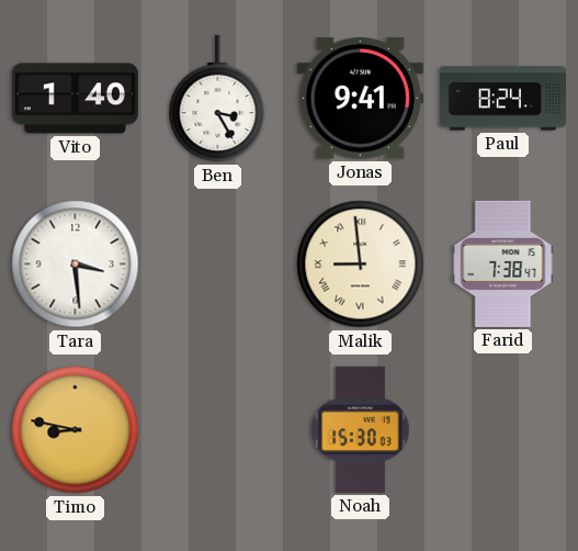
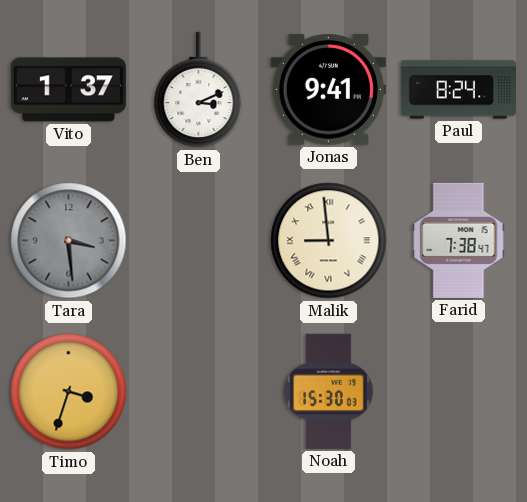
Vito: 1:40 -> 1:37 (68, 90)
Ben: 3:25 -> 3:11 (199, 90)
Tara dial: white -> grey (69, 241)
Timo: 8:47 -> 3:33 (69, 392)
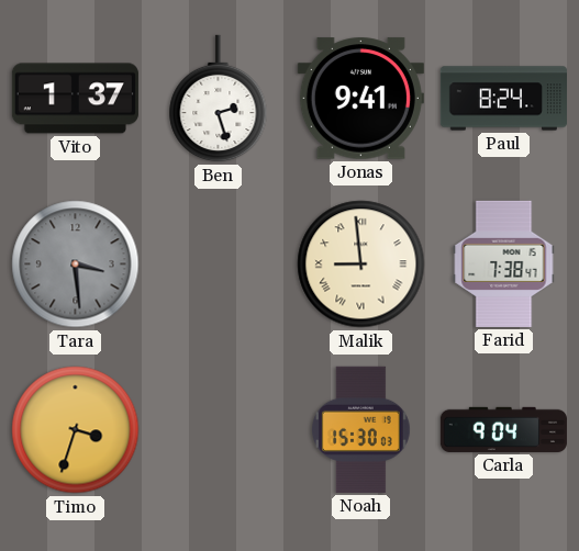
Ben: 3:11 -> 2:27 (219, 99)
Carla: none -> 9:04 (503, 429)
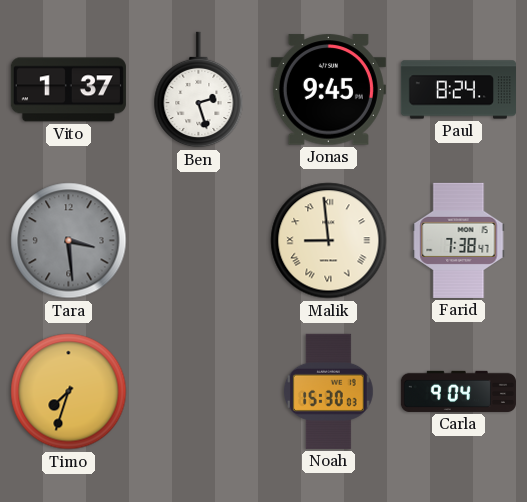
Jonas: 9:41 -> 9:45 (328, 90)
Timo: 3:33 -> 7:33 (69, 392)
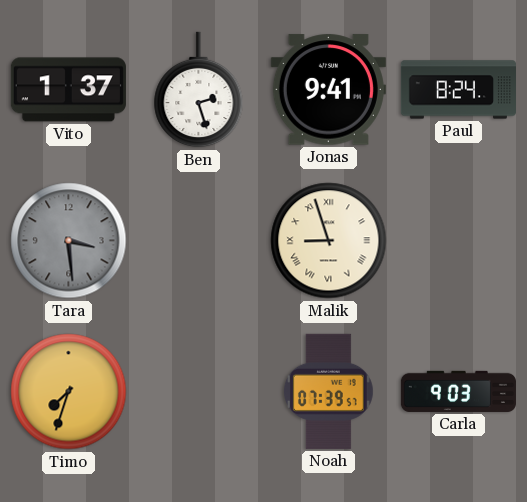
Jonas: 9:45 -> 9:41 (328, 90)
Malik: 8:59 -> 8:57 (329, 241)
Farid: 7:38 -> none (459, 240)
Noah: 15:30 -> 07:39 (328, 391)
Carla: 9:04 -> 9:03 (458, 391)
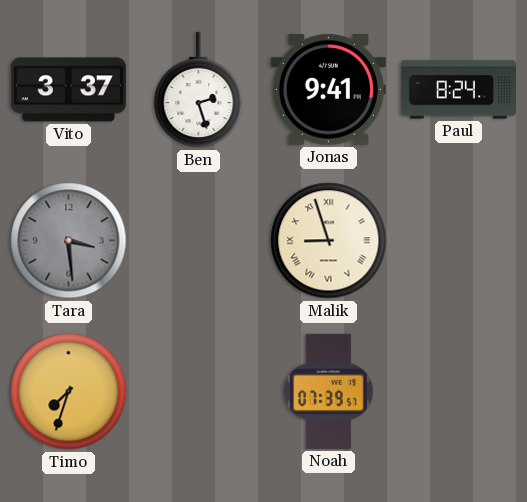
Vito: 1:37 -> 3:37 (68, 90)
Carla: 9:03 -> none (458, 391)
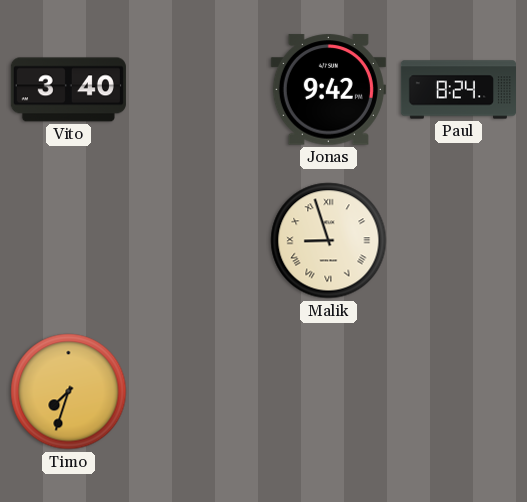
Vito: 3:37 -> 3:40 (68, 90)
Ben: 2:27 -> none (199, 90)
Jonas: 9:41 -> 9:42 (328, 90)
Tara: 3:29 -> none (69, 241)
Noah: 07:39 -> none (328, 391)
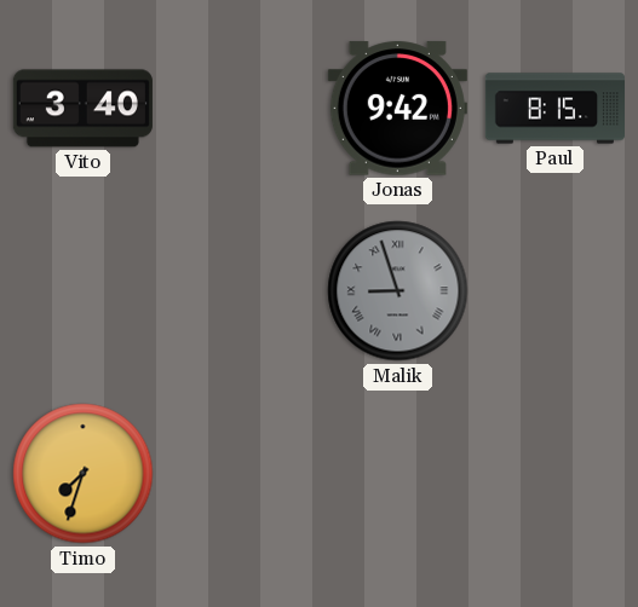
Paul: 8:24 -> 8:15 (554, 109)
Malik dial: cream -> grey (398, 291)
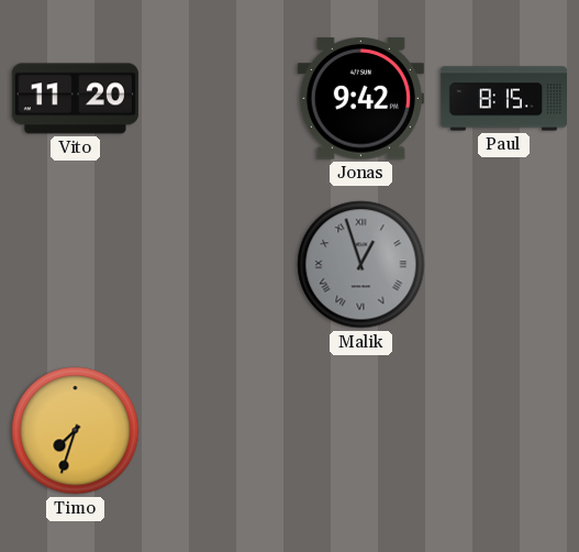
Vito: 3:40 -> 11:20 (75, 99)
Malik: 8:57 -> 12:57 (361, 265)
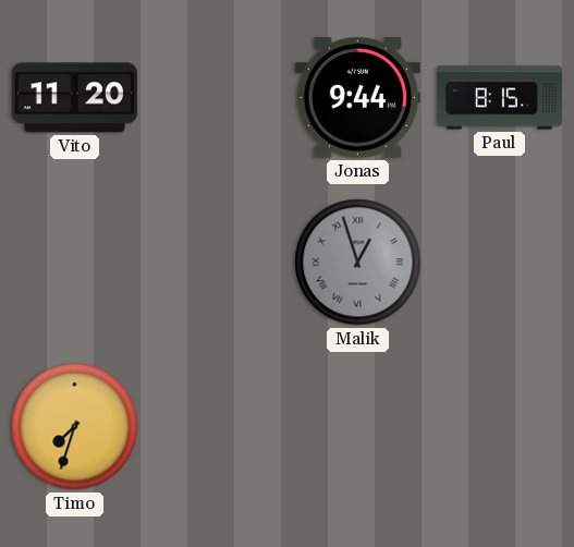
Jonas: 9:42 -> 9:44 (357, 98)
